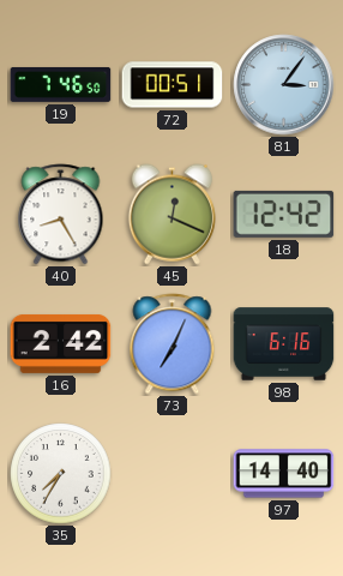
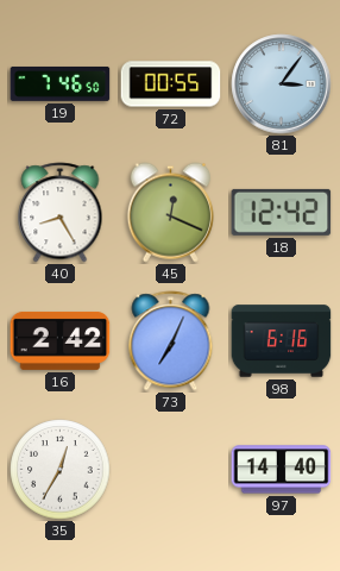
72: 00:51 -> 00:55 (171, 84)
35: 7:35 -> 12:35 (61, 470)
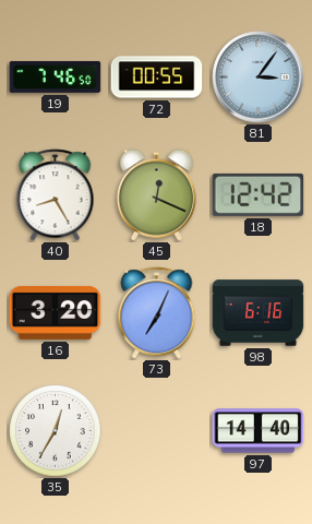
16: 2:42 -> 3:20 (56, 312)
